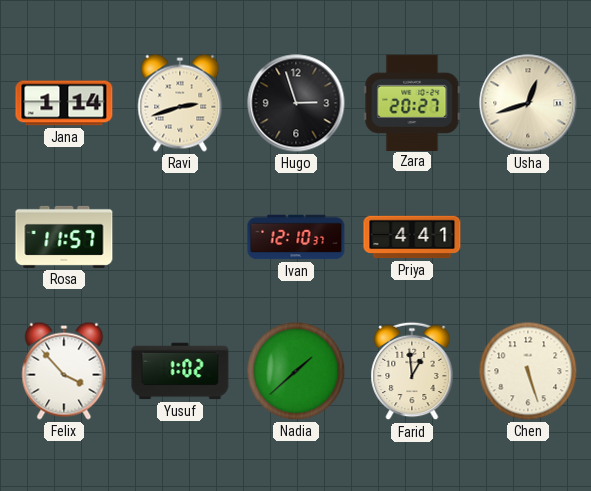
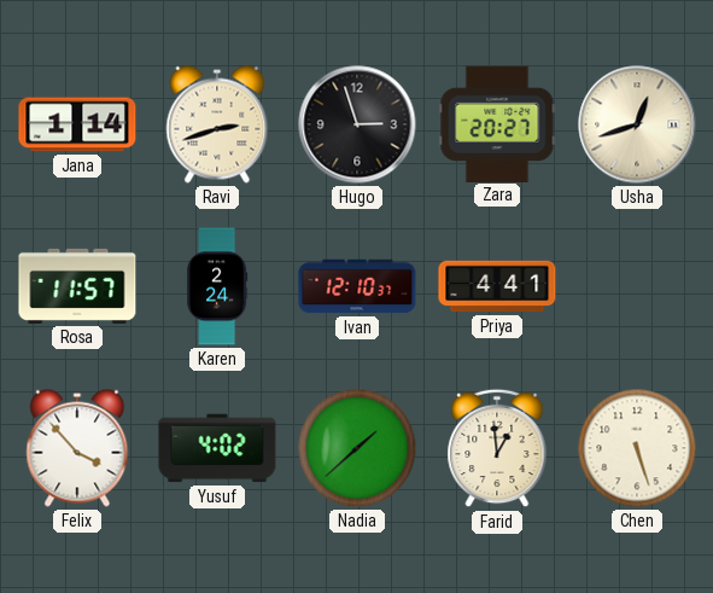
Karen: none -> 2:24 (218, 286)
Yusuf: 1:02 -> 4:02 (217, 448)
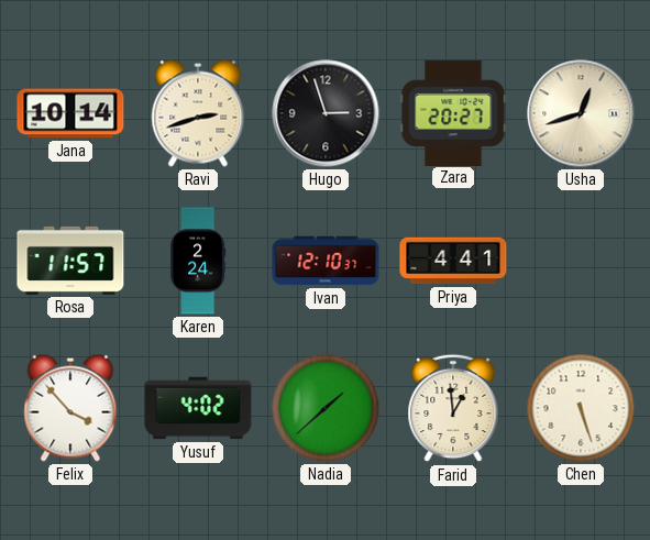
Jana: 1:14 -> 10:14 (70, 113)
